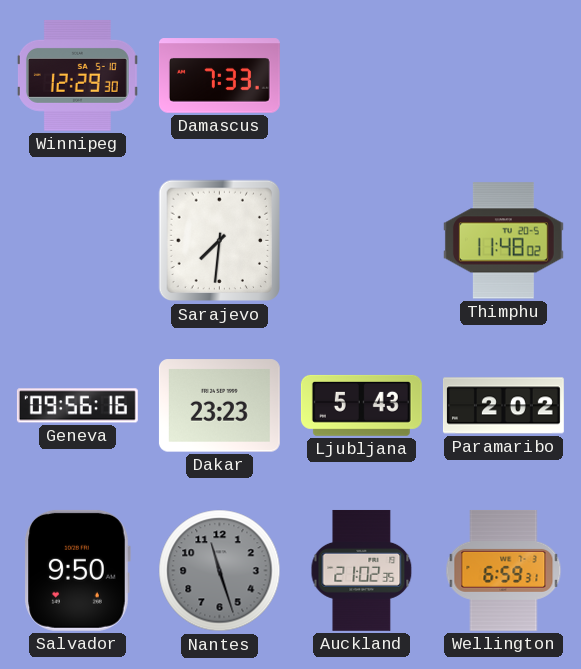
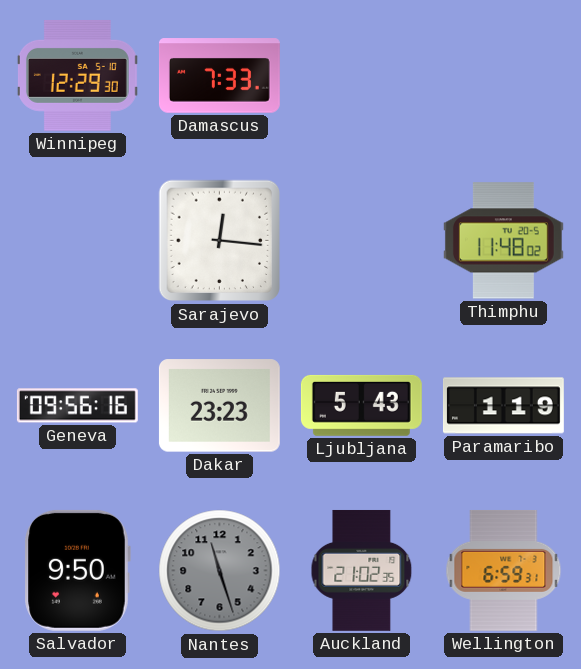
Sarajevo: 7:31 -> 12:16 (220, 241)
Paramaribo: 2:02 -> 1:19 (503, 406)
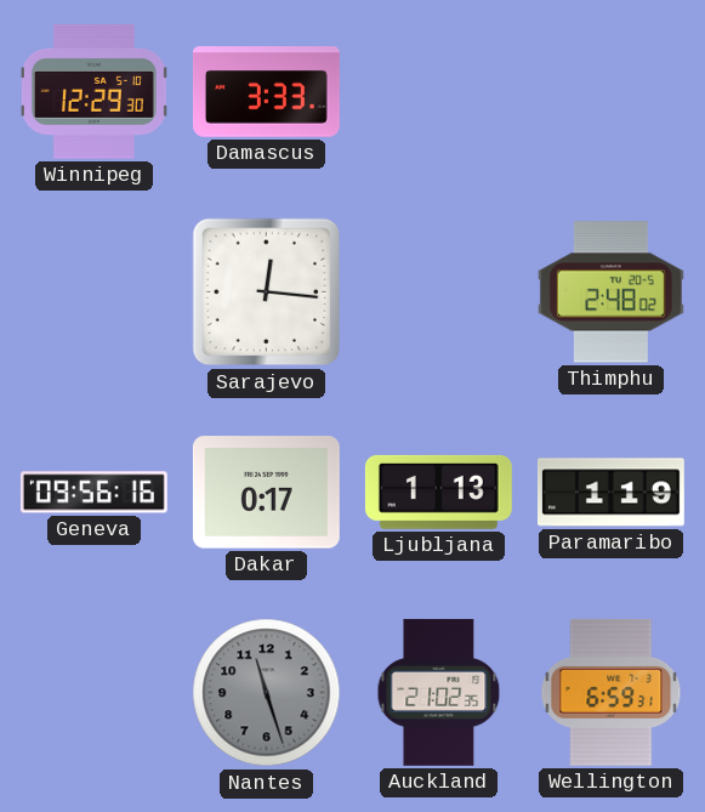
Damascus: 7:33 -> 3:33 (266, 92)
Thimphu: 11:48 -> 2:48 (610, 293)
Dakar: 23:23 -> 0:17 (266, 493)
Ljubljana: 5:43 -> 1:13 (438, 492)
Salvador: 9:50 -> none (77, 570)
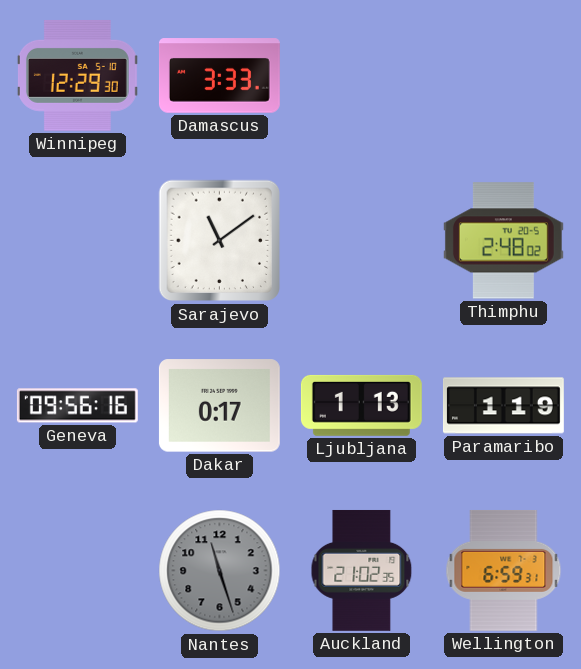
Sarajevo: 12:16 -> 11:09 (220, 241)
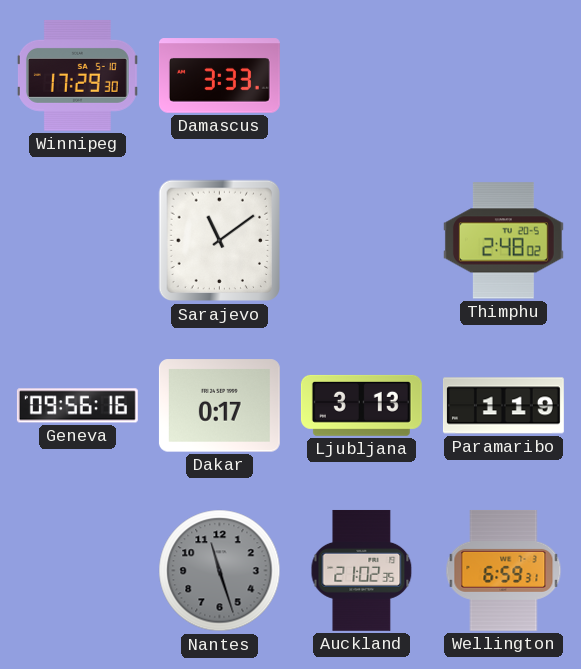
Winnipeg: 12:29 -> 17:29 (77, 75)
Ljubljana: 1:13 -> 3:13 (361, 405)
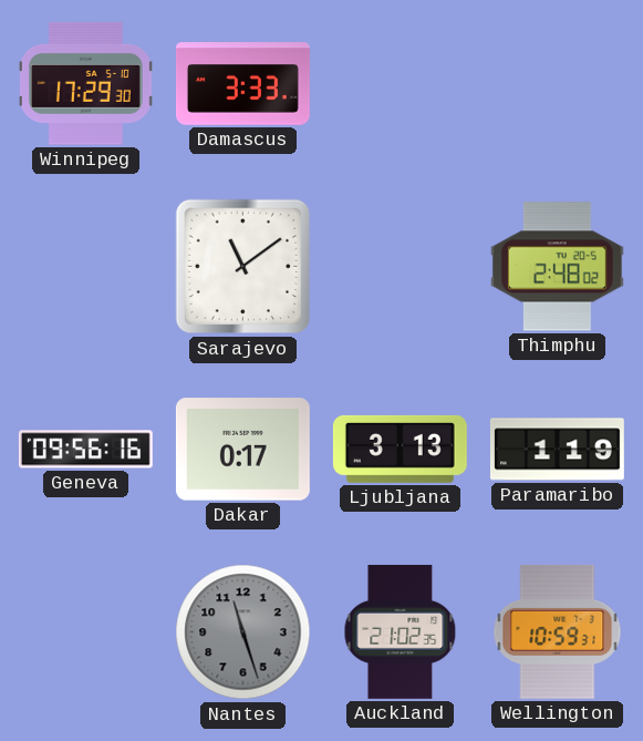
Wellington: 6:59 -> 10:59 (558, 631)
